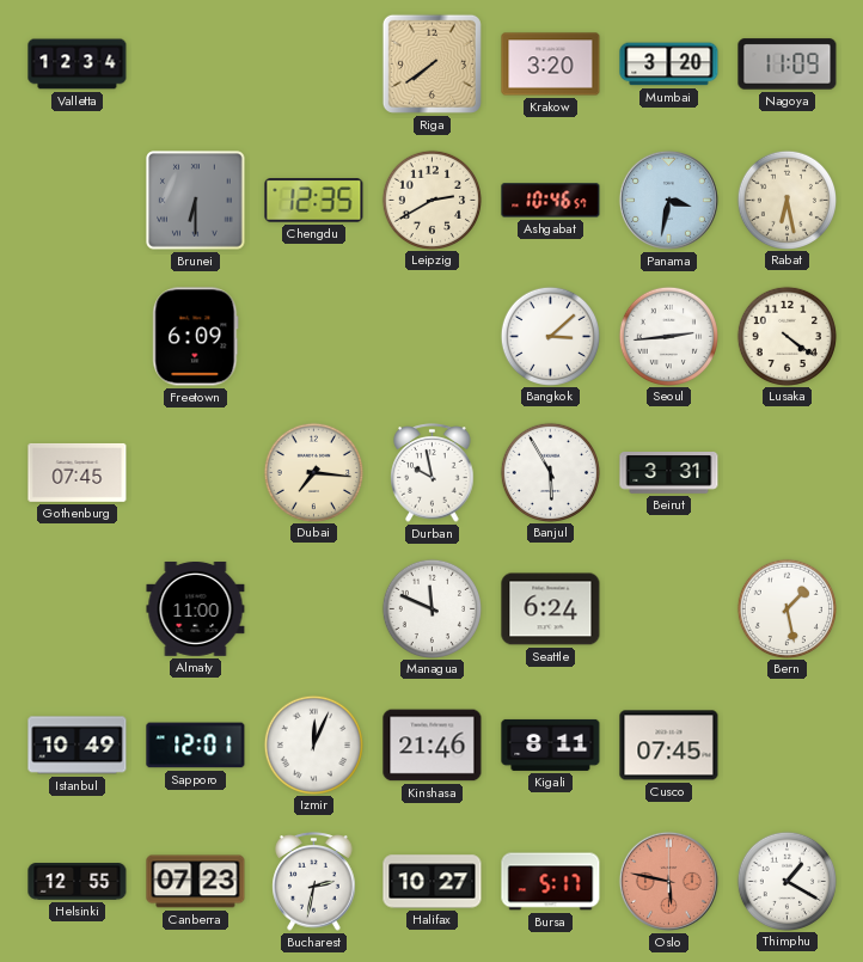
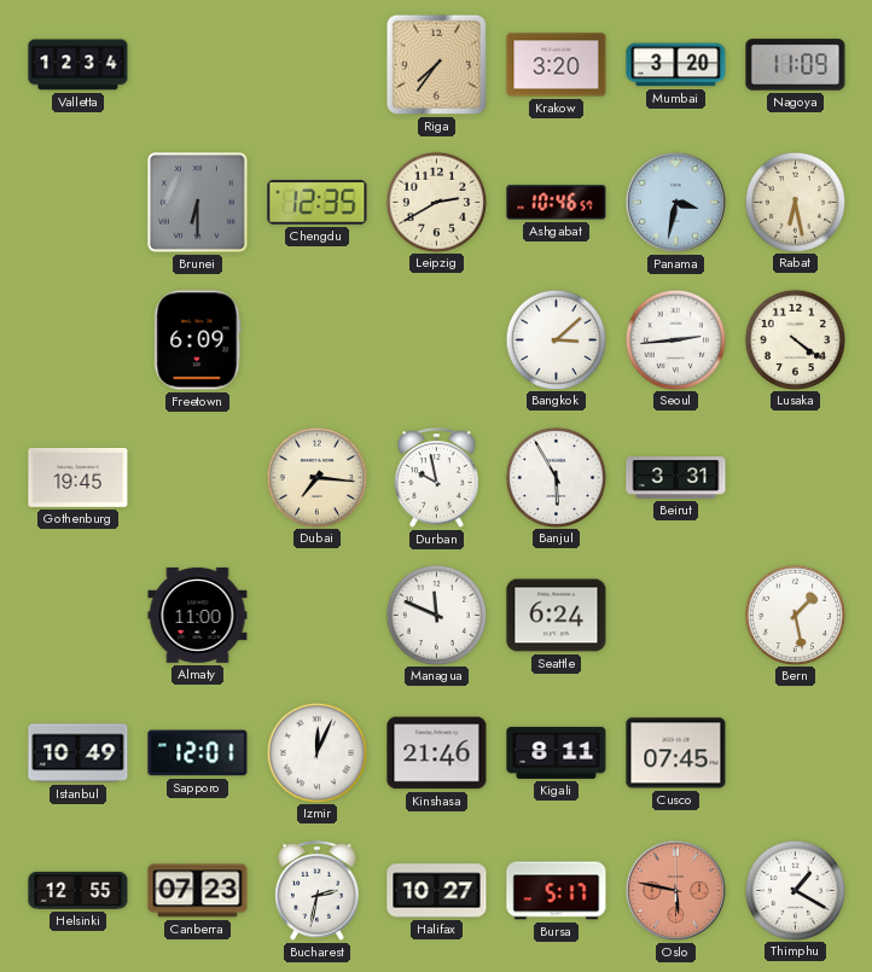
Riga: 7:39 -> 7:36 (436, 64)
Gothenburg: 07:45 -> 19:45 (79, 477)
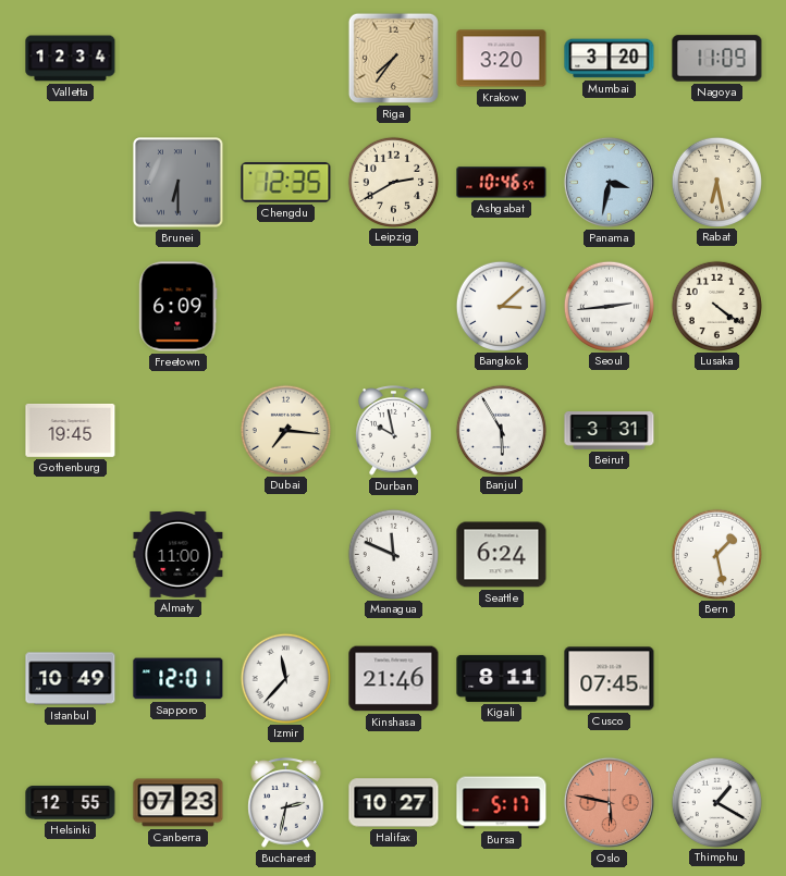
Izmir: 12:04 -> 11:37 (285, 678)
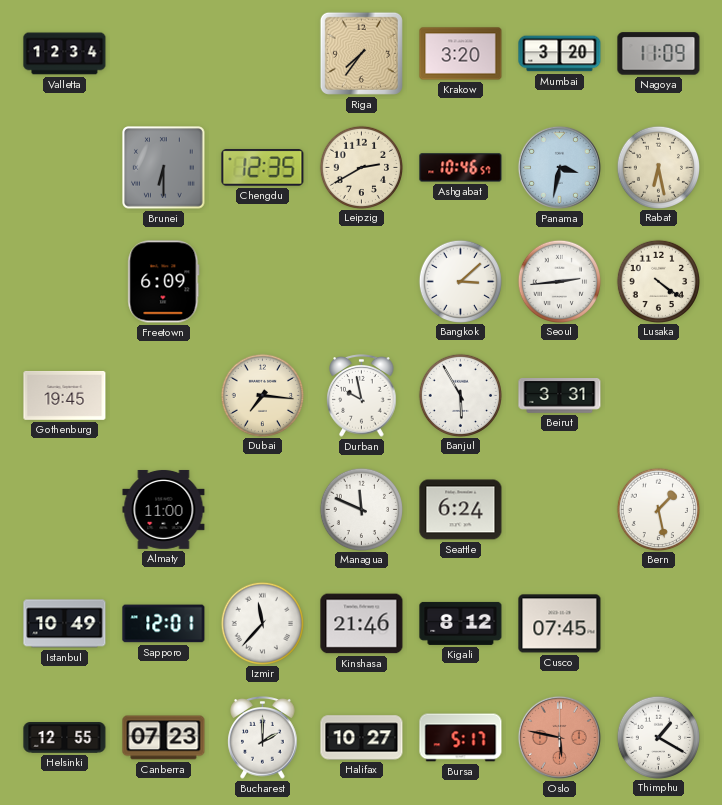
Kigali: 8:11 -> 8:12 (461, 623)
Bucharest: 2:32 -> 2:00 (263, 738)
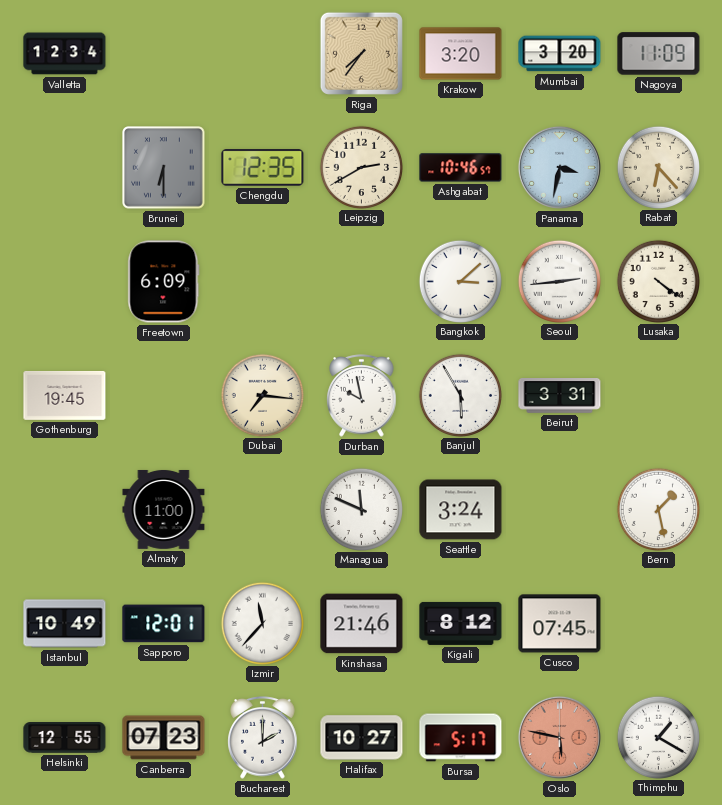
Rabat: 6:28 -> 6:23 (658, 167)
Seattle: 6:24 -> 3:24 (461, 510)
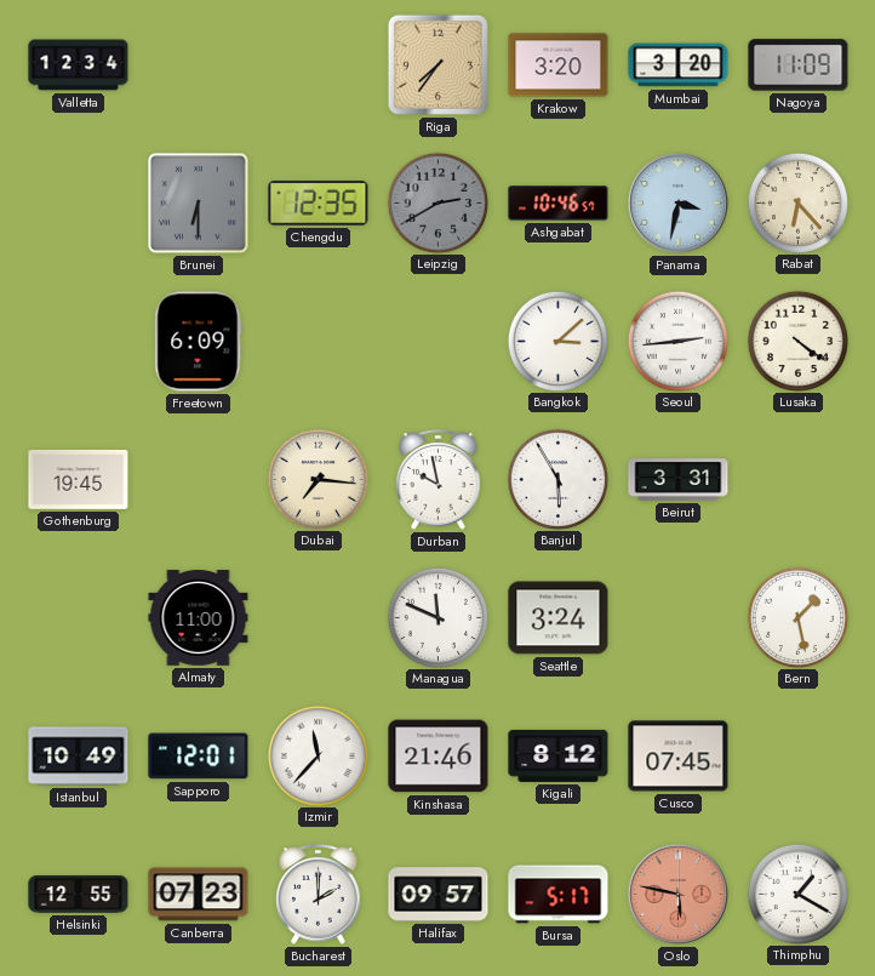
Leipzig dial: cream -> grey (438, 202)
Halifax: 10:27 -> 09:57 (439, 895)
